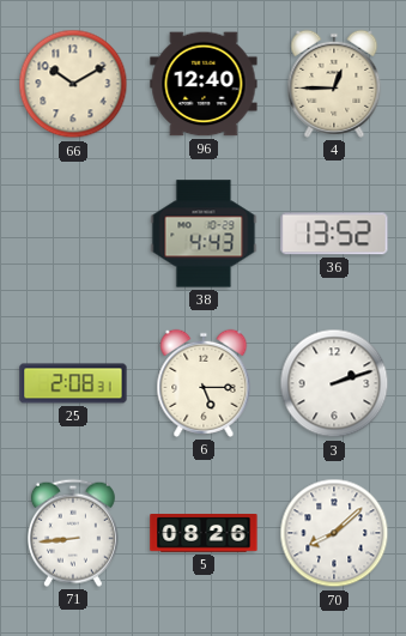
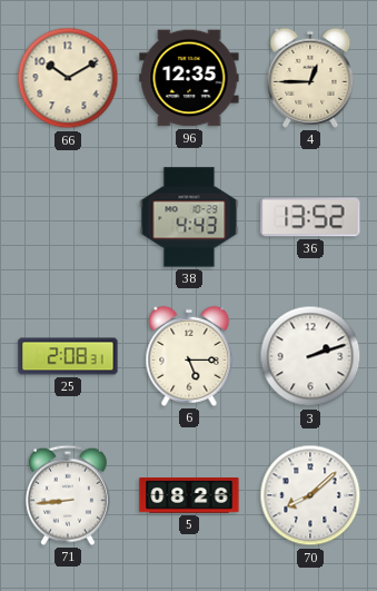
96: 12:40 -> 12:35 (189, 78)
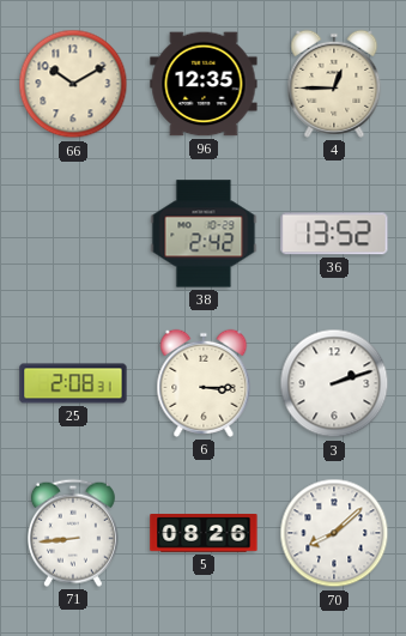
38: 4:43 -> 2:42 (204, 234)
6: 5:15 -> 3:15 (204, 383)
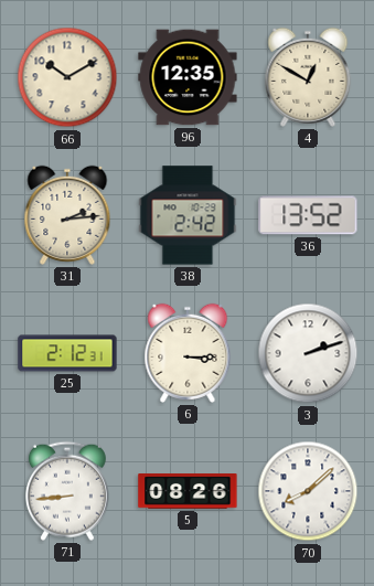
4: 12:45 -> 12:50 (308, 77)
31: none -> 2:14 (67, 215)
25: 2:08 -> 2:12 (67, 353)
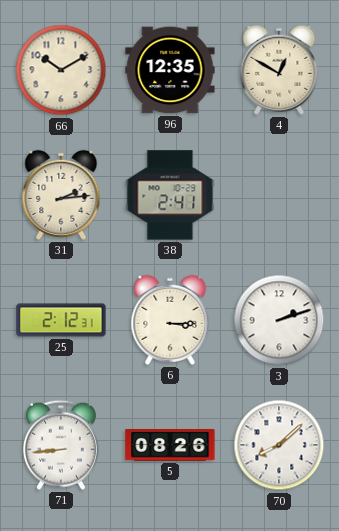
38: 2:42 -> 2:41 (170, 195)
36: 13:52 -> none (308, 215)
